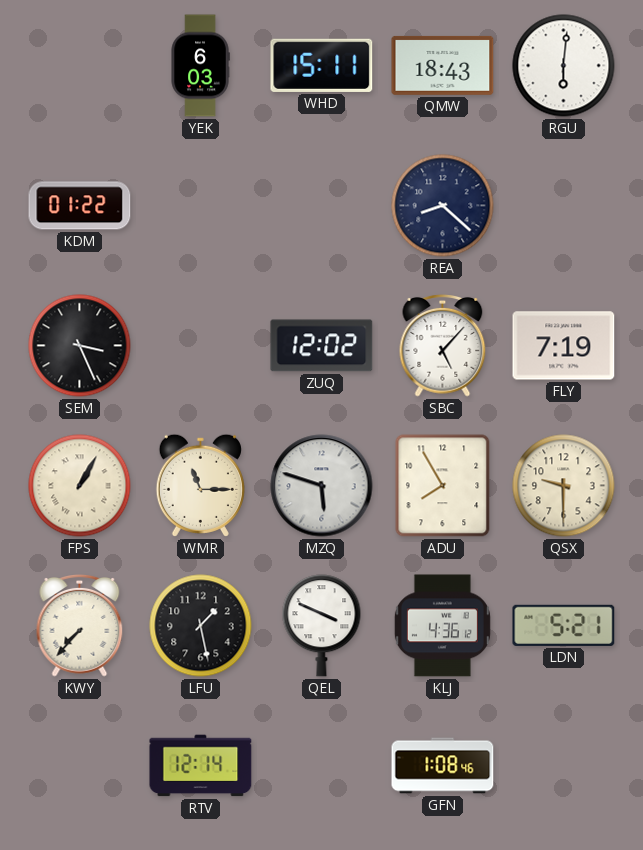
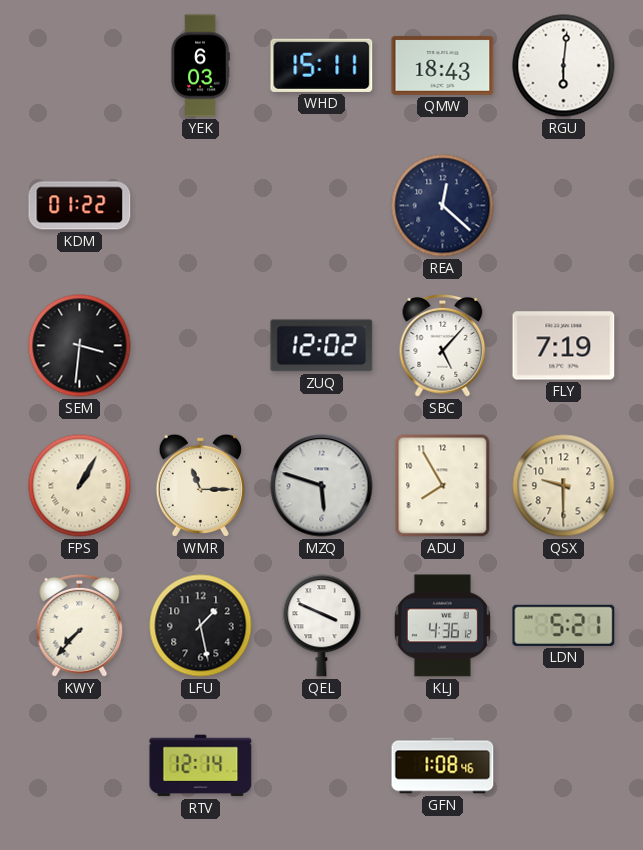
REA: 8:22 -> 12:22 (443, 206)
SEM: 3:26 -> 3:31 (80, 346)
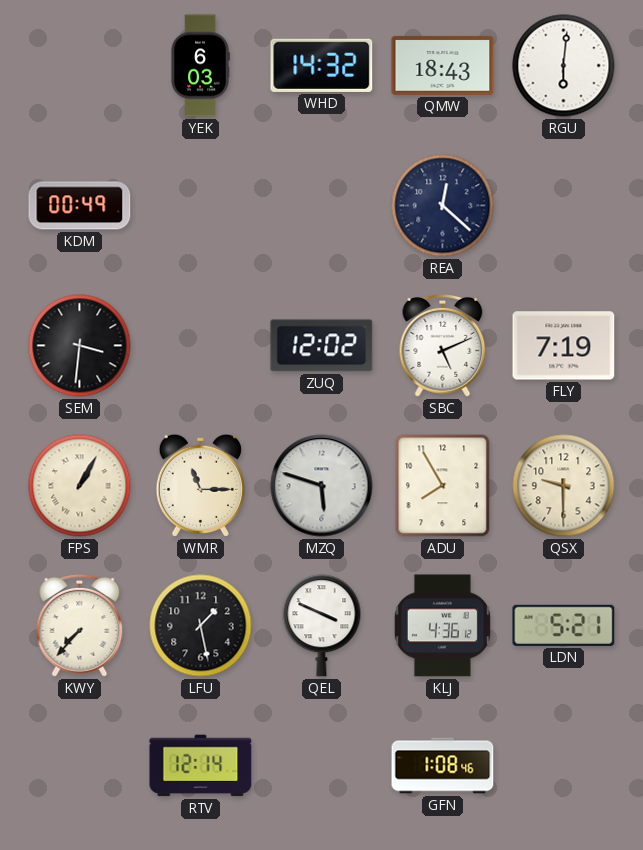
WHD: 15:11 -> 14:32 (322, 65)
KDM: 01:22 -> 00:49 (80, 206)
SBC: 5:07 -> 5:11 (443, 346)
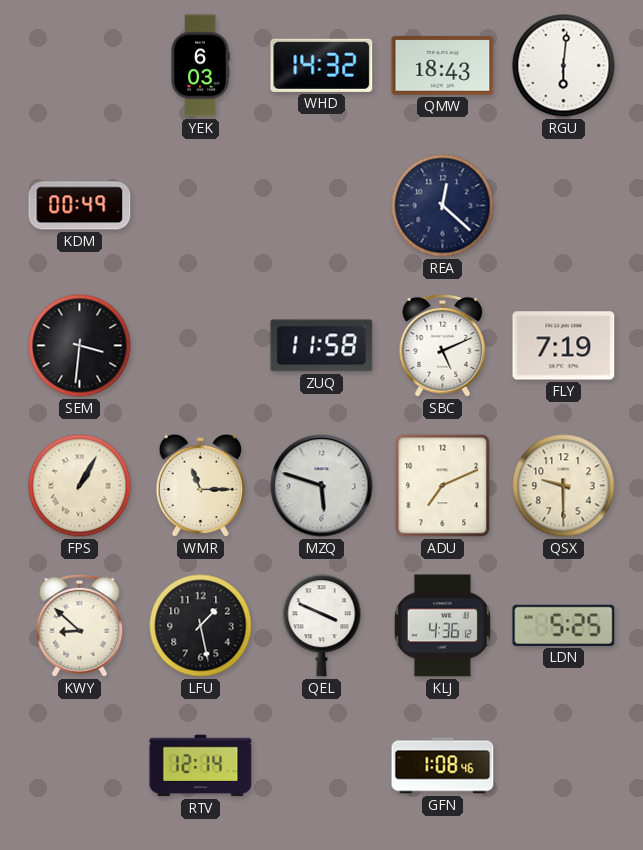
ZUQ: 12:02 -> 11:58 (322, 346)
ADU: 7:55 -> 7:11 (443, 486)
KWY: 7:37 -> 8:52 (80, 626)
LDN: 5:21 -> 5:25 (564, 625)
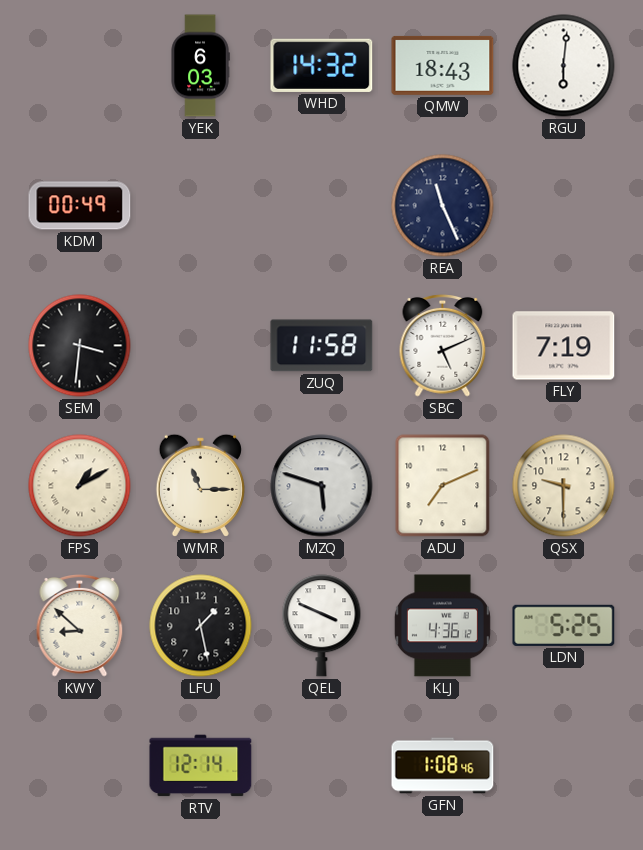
REA: 12:22 -> 11:26 (443, 206)
FPS: 1:05 -> 1:10 (80, 486)
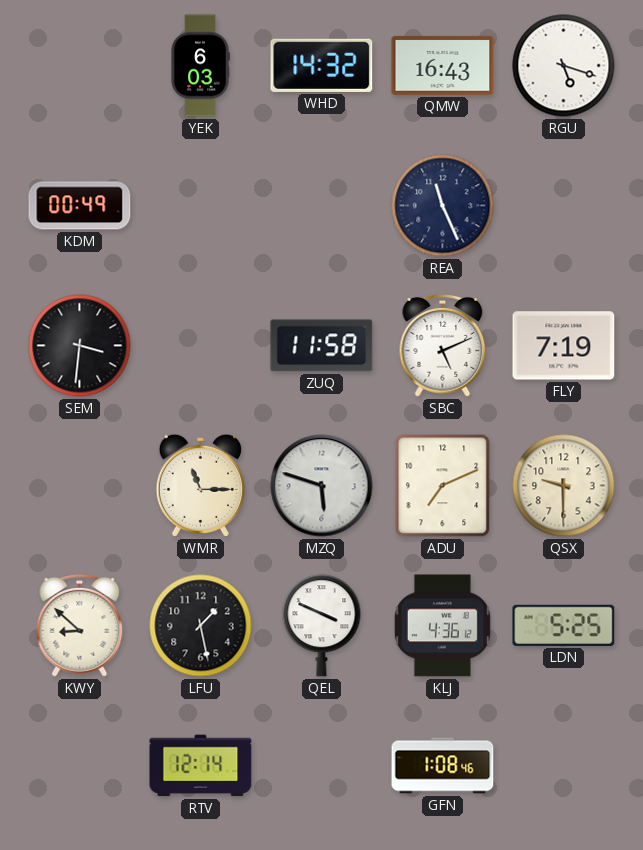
QMW: 18:43 -> 16:43 (443, 65)
RGU: 6:01 -> 5:18 (564, 66)
FPS: 1:10 -> none (80, 486)
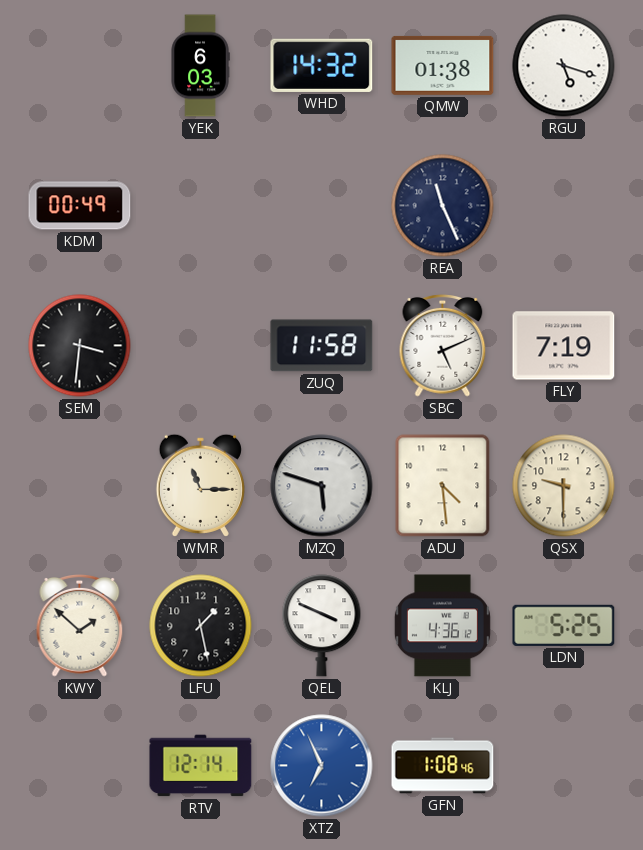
QMW: 16:43 -> 01:38 (443, 65)
ADU: 7:11 -> 4:29 (443, 486)
KWY: 8:52 -> 1:52 (80, 626)
XTZ: none -> 6:56 (322, 766)
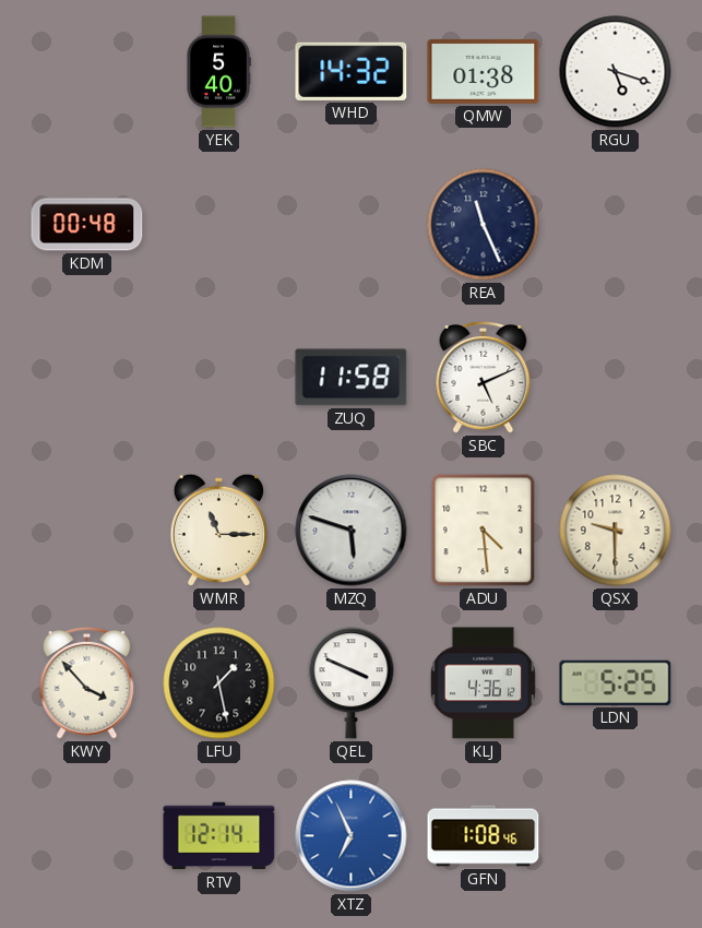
YEK: 6:03 -> 5:40 (218, 72)
KDM: 00:49 -> 00:48 (87, 225)
SEM: 3:31 -> none (80, 346)
FLY: 7:19 -> none (564, 346)
KWY: 1:52 -> 3:53 (87, 683)
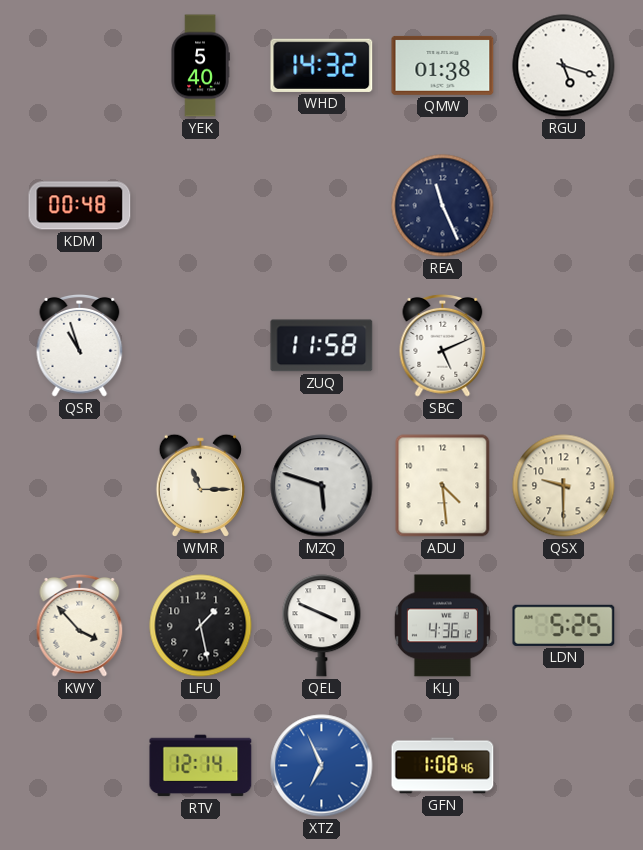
QSR: none -> 10:57 (80, 346)
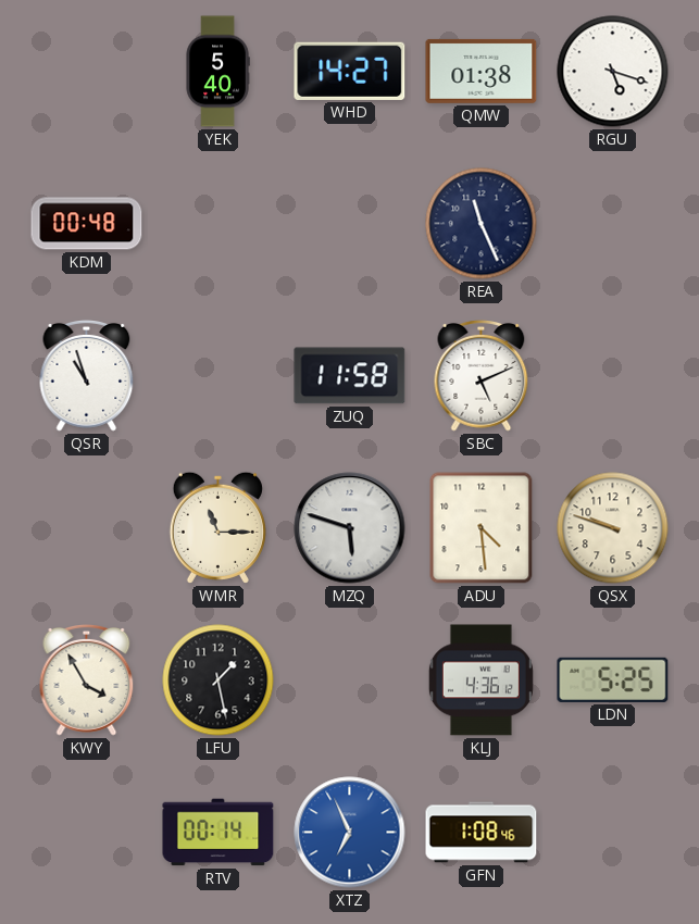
WHD: 14:32 -> 14:27 (350, 71)
QSX: 9:30 -> 9:48 (613, 528)
KWY: 3:53 -> 3:55 (87, 680)
QEL: 3:49 -> none (322, 626)
RTV: 12:14 -> 00:14 (219, 833)
